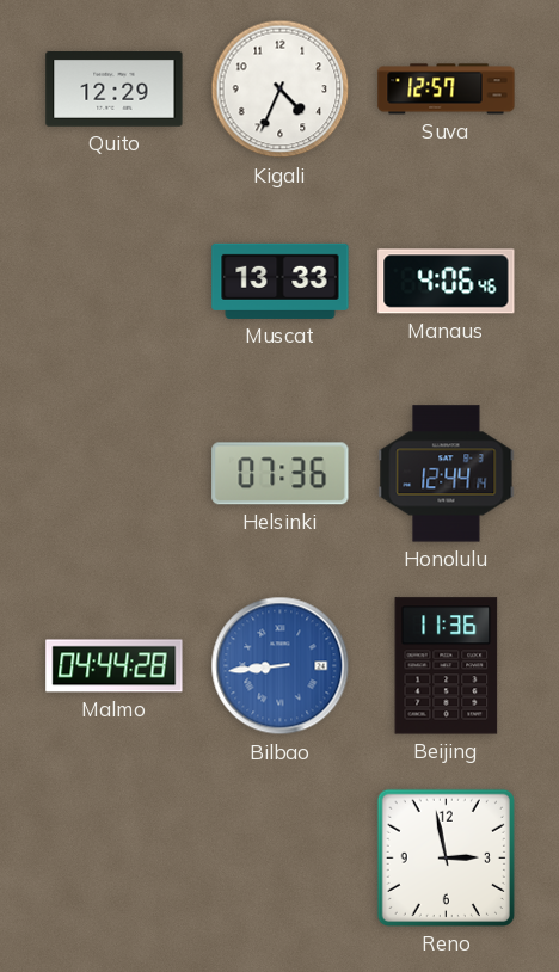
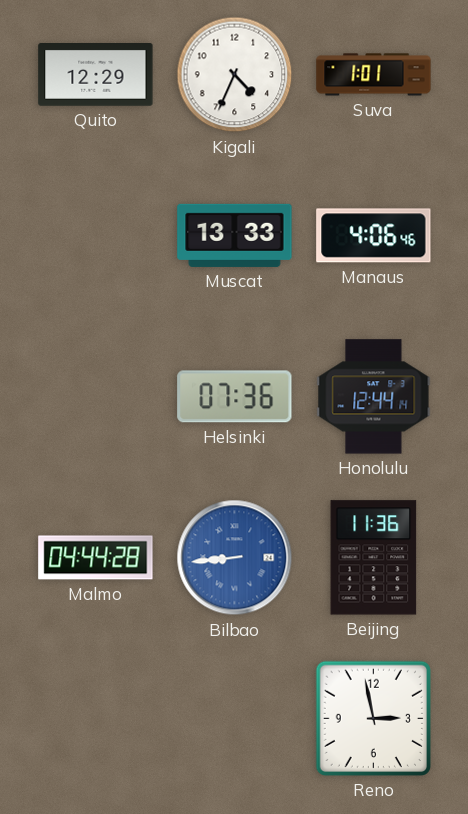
Suva: 12:57 -> 1:01 (374, 75)
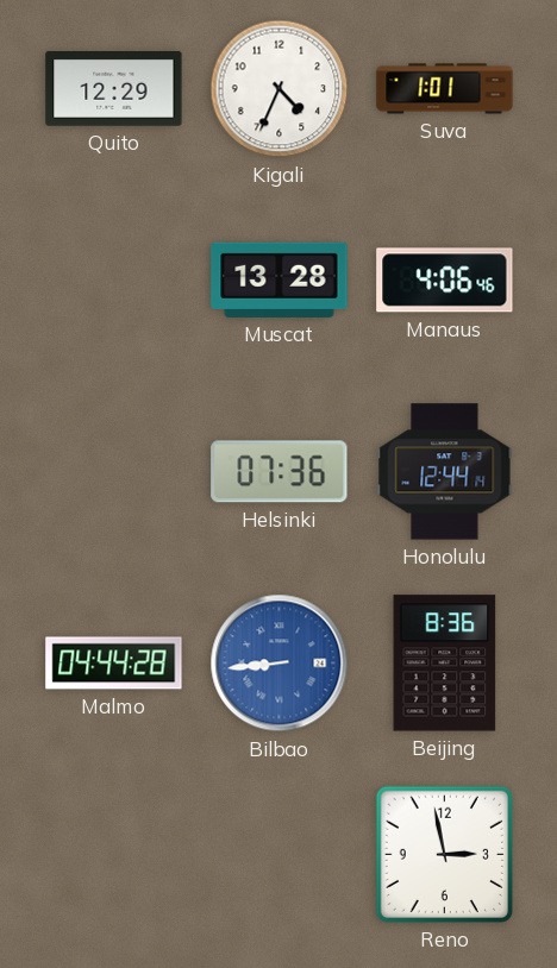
Muscat: 13:33 -> 13:28 (280, 279)
Beijing: 11:36 -> 8:36 (445, 664)
